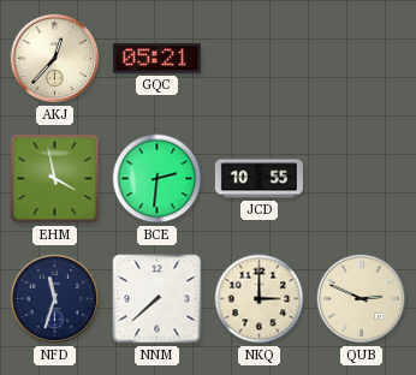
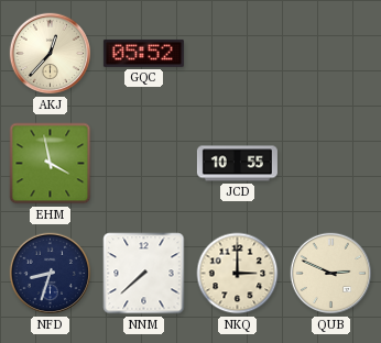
GQC: 05:21 -> 05:52 (143, 53)
BCE: 2:31 -> none (158, 179)
NFD: 11:33 -> 8:33 (51, 274)
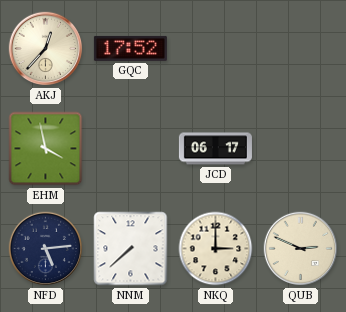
GQC: 05:52 -> 17:52 (130, 48)
JCD: 10:55 -> 06:17 (215, 149)
NFD: 8:33 -> 5:14 (46, 249)
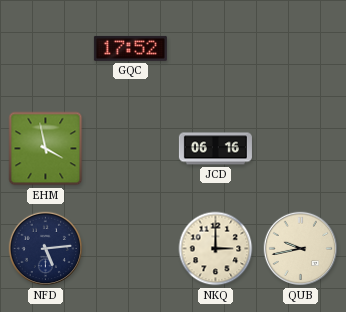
AKJ: 12:37 -> none (46, 49)
JCD: 06:17 -> 06:16 (215, 149)
NNM: 7:38 -> none (131, 249)
QUB: 2:49 -> 9:43 (301, 249)
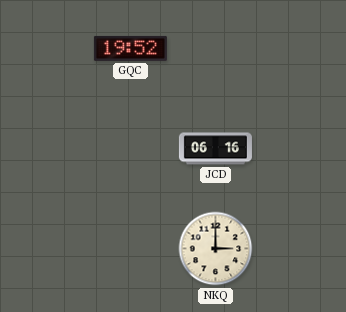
GQC: 17:52 -> 19:52 (130, 48)
EHM: 3:58 -> none (46, 149)
NFD: 5:14 -> none (46, 249)
QUB: 9:43 -> none (301, 249)
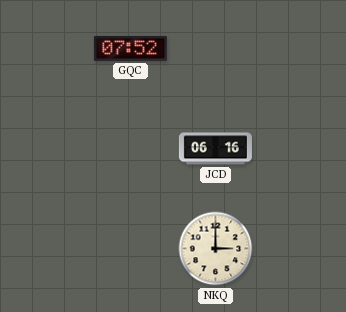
GQC: 19:52 -> 07:52 (130, 48)
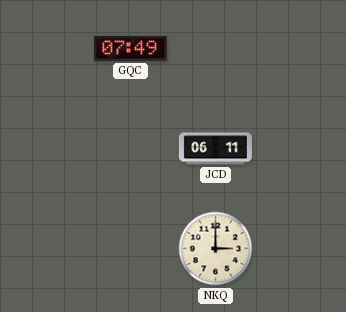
GQC: 07:52 -> 07:49 (130, 48)
JCD: 06:16 -> 06:11 (215, 149)
